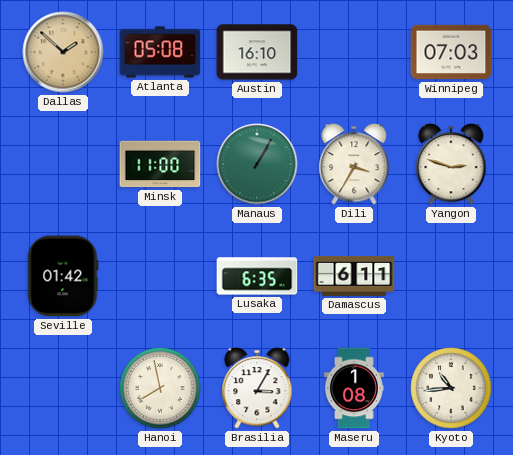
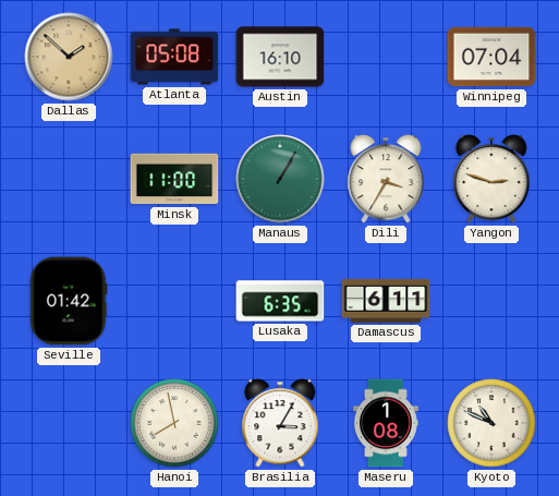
Winnipeg: 07:03 -> 07:04 (491, 57)
Kyoto: 10:44 -> 10:49 (491, 423)
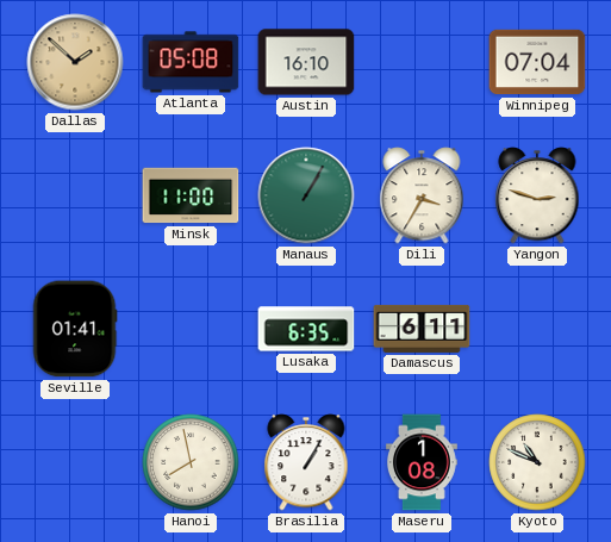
Seville: 01:42 -> 01:41 (75, 329)
Brasilia: 3:05 -> 1:05 (306, 462)
